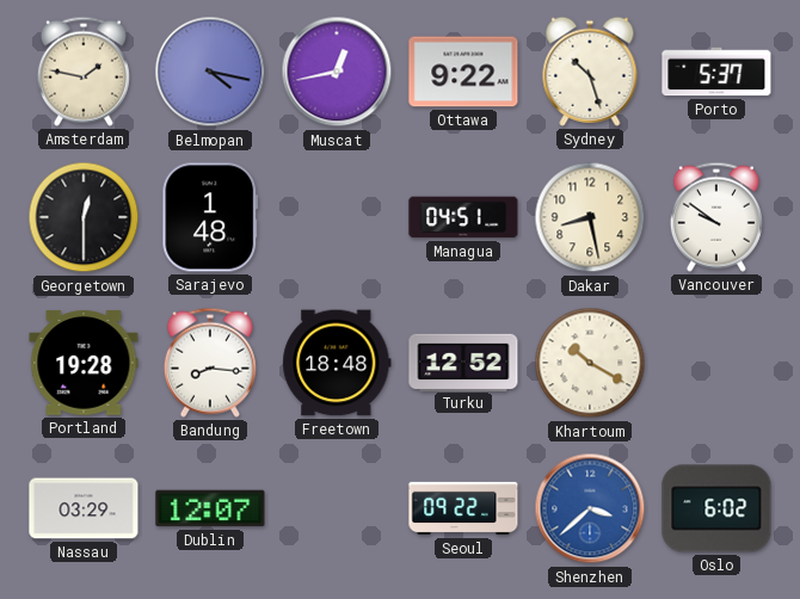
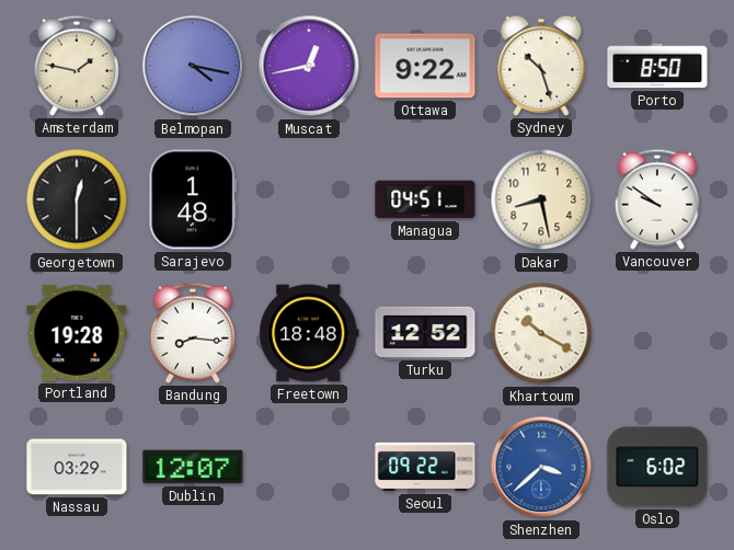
Porto: 5:37 -> 8:50 (657, 66)
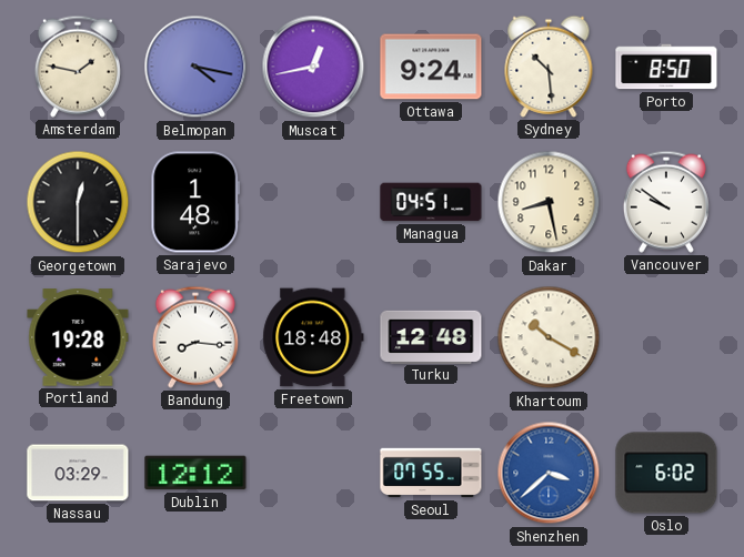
Ottawa: 9:22 -> 9:24 (431, 67)
Sydney: 10:27 -> 10:29 (549, 67)
Turku: 12:52 -> 12:48 (431, 336)
Dublin: 12:07 -> 12:12 (195, 473)
Seoul: 09:22 -> 07:55 (431, 473)
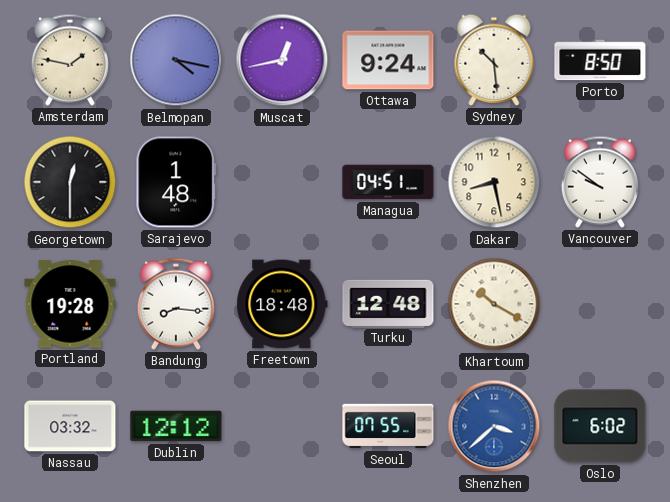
Nassau: 03:29 -> 03:32 (70, 426)
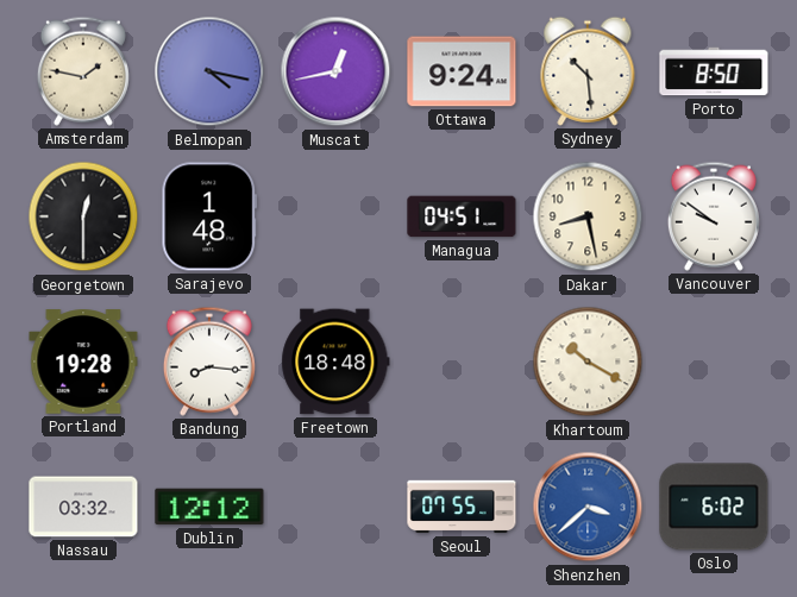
Turku: 12:48 -> none (388, 303)
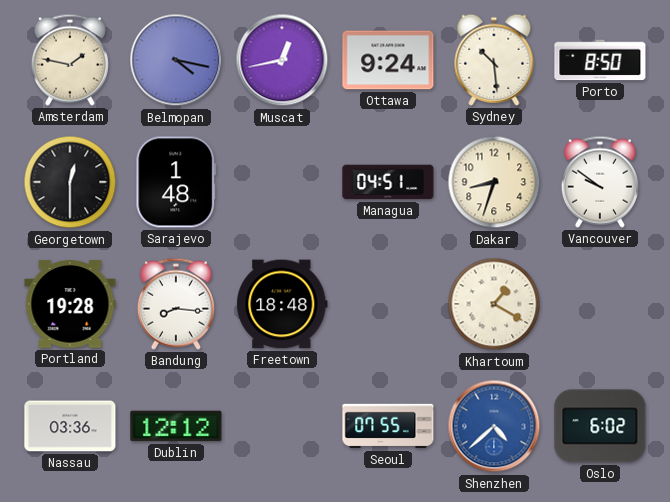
Dakar: 8:28 -> 8:33 (494, 182)
Khartoum: 10:20 -> 1:20 (494, 304)
Nassau: 03:32 -> 03:36 (70, 426)
Shenzhen: 3:38 -> 4:38 (494, 426)
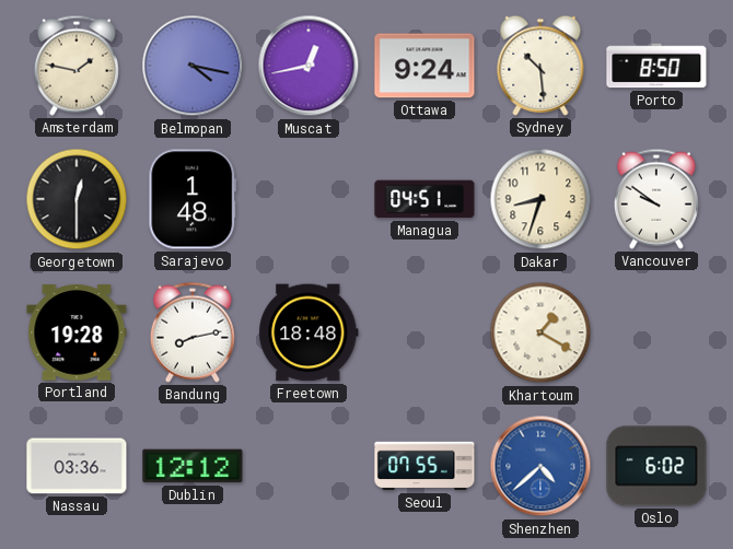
Bandung: 8:16 -> 8:13 (193, 332)
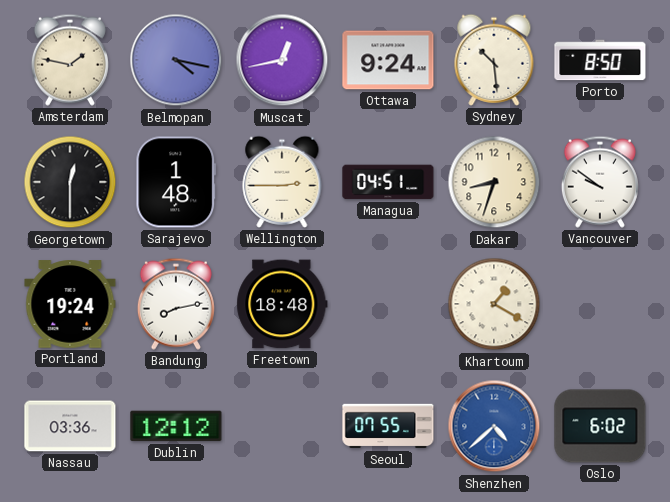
Wellington: none -> 2:45 (282, 182)
Portland: 19:28 -> 19:24 (70, 304)
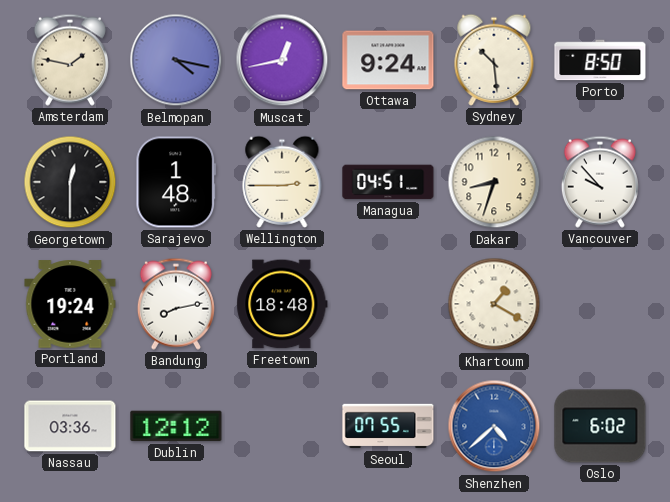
Vancouver: 9:51 -> 9:53 (600, 182)
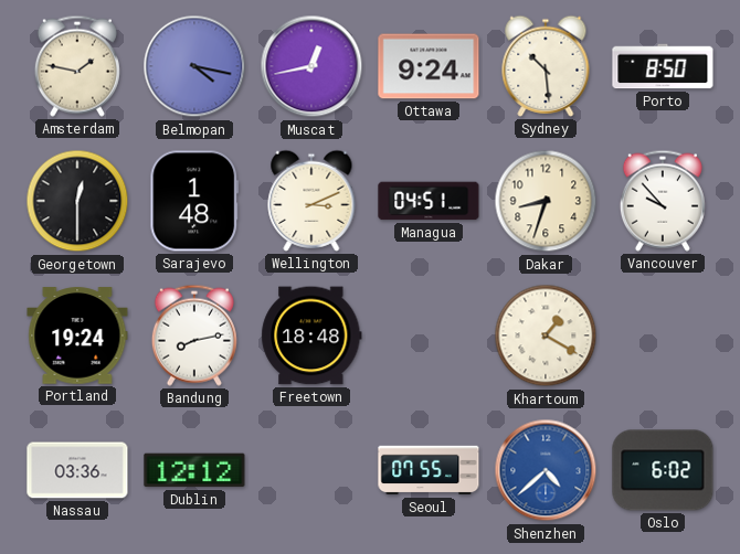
Wellington: 2:45 -> 3:11 (311, 201)
